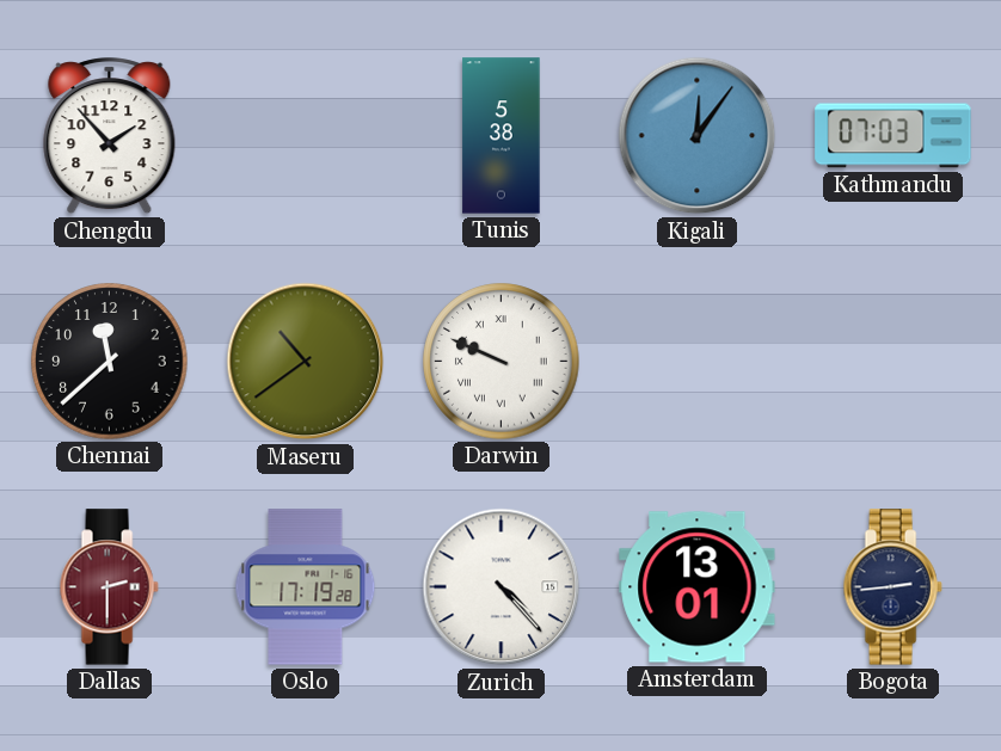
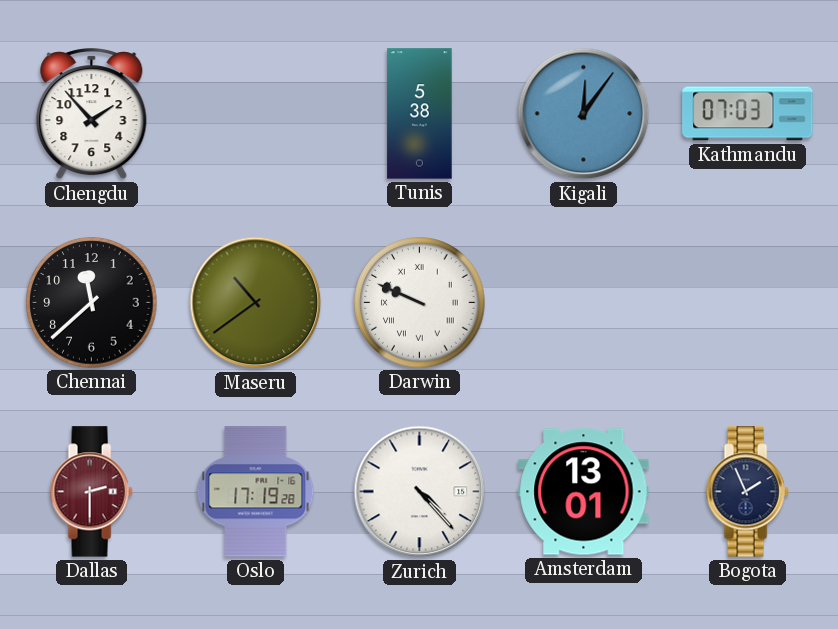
Bogota: 2:44 -> 1:56 (747, 492)
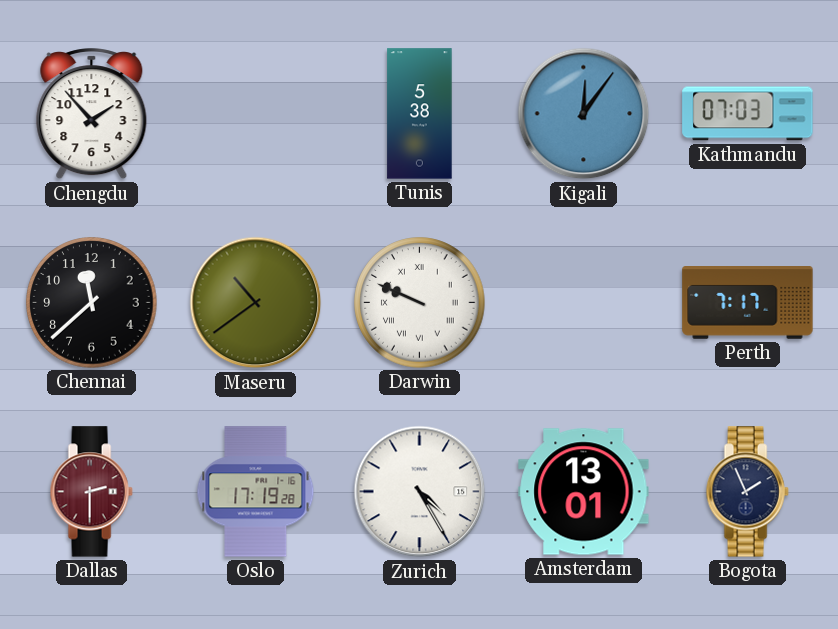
Perth: none -> 7:17 (748, 303)
Zurich: 4:23 -> 4:25 (420, 492)
